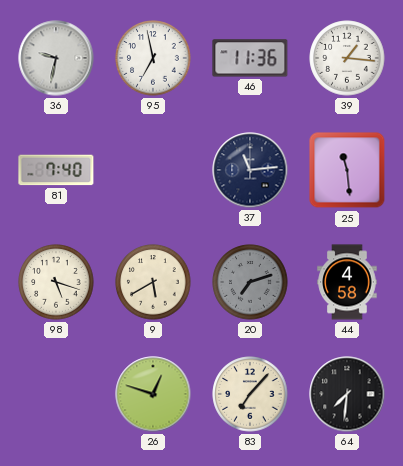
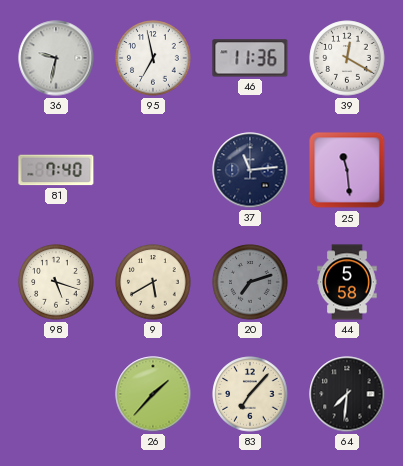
39: 1:16 -> 12:20 (347, 58)
44: 4:58 -> 5:58 (347, 282)
26: 12:48 -> 1:37 (153, 394)
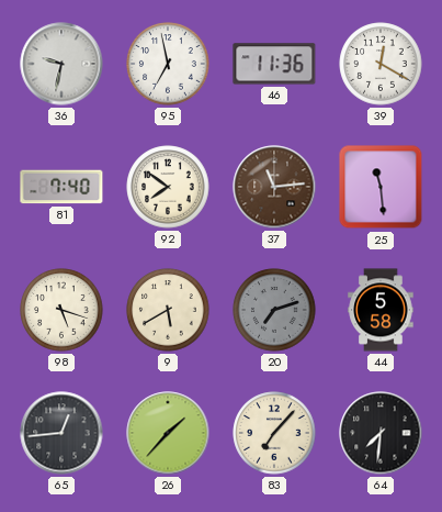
92: none -> 7:51 (168, 187)
37 dial: navy -> brown (274, 187)
65: none -> 12:44 (61, 433)
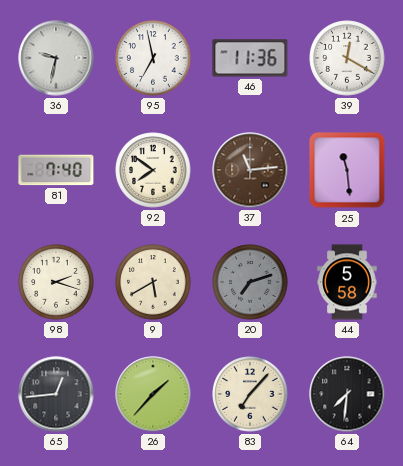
98: 5:18 -> 2:18 (56, 282)
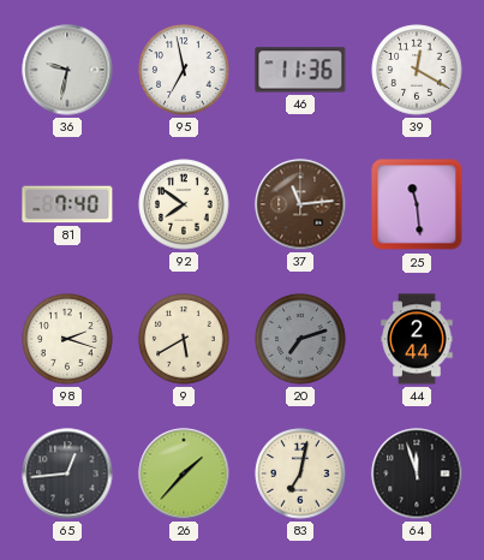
44: 5:58 -> 2:44 (417, 339)
83: 7:07 -> 7:02 (300, 473)
64: 7:31 -> 11:57 (417, 473)
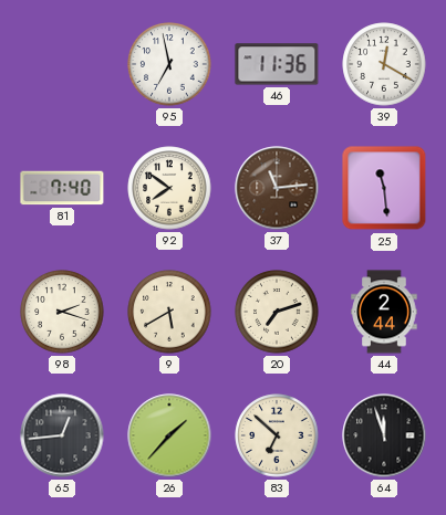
36: 9:32 -> none (67, 70)
20 dial: grey -> cream (277, 312)
83: 7:02 -> 6:52 (277, 435)
